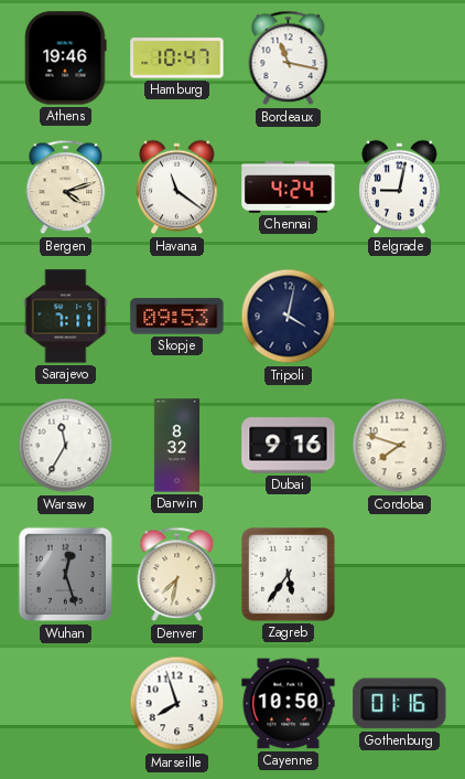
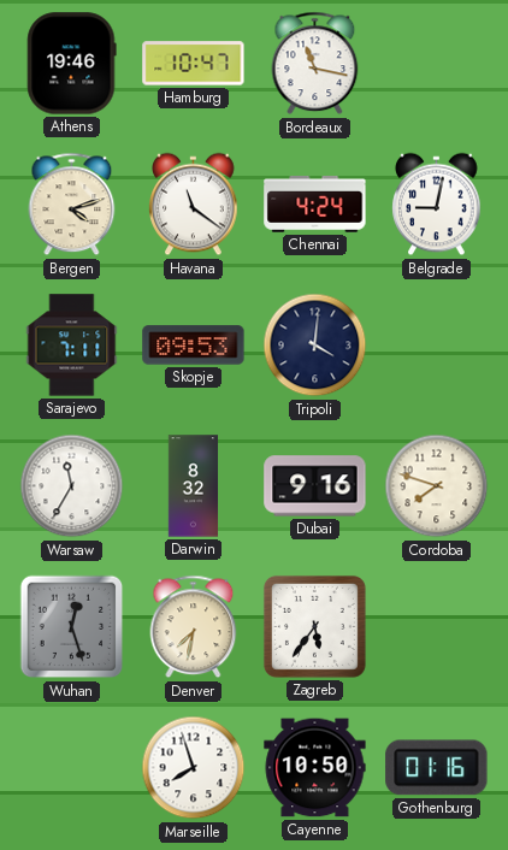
Tripoli: 4:02 -> 4:01 (315, 346)
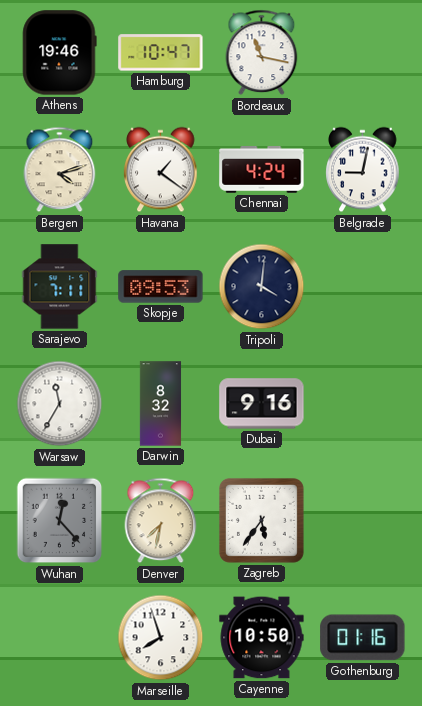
Havana: 11:21 -> 1:21 (161, 170)
Cordoba: 7:48 -> none (437, 486)
Wuhan: 12:27 -> 12:23 (60, 521)
